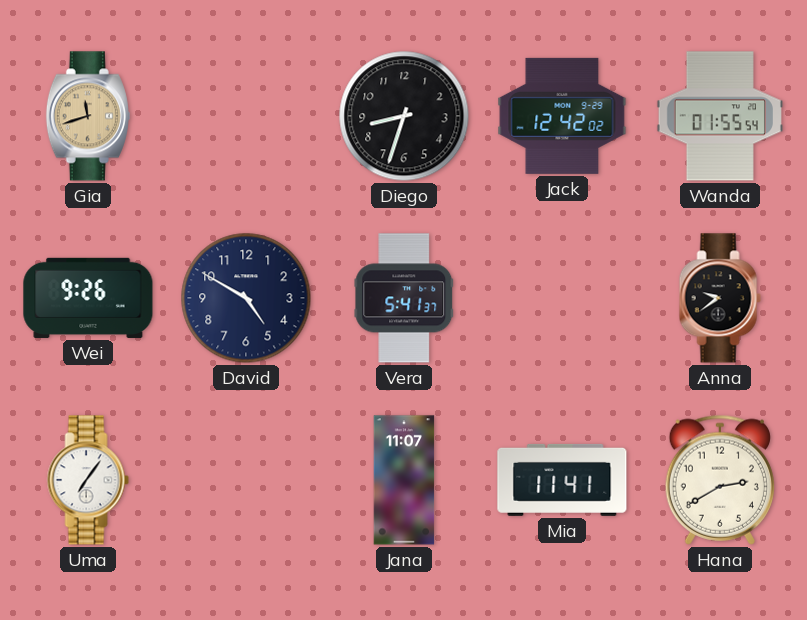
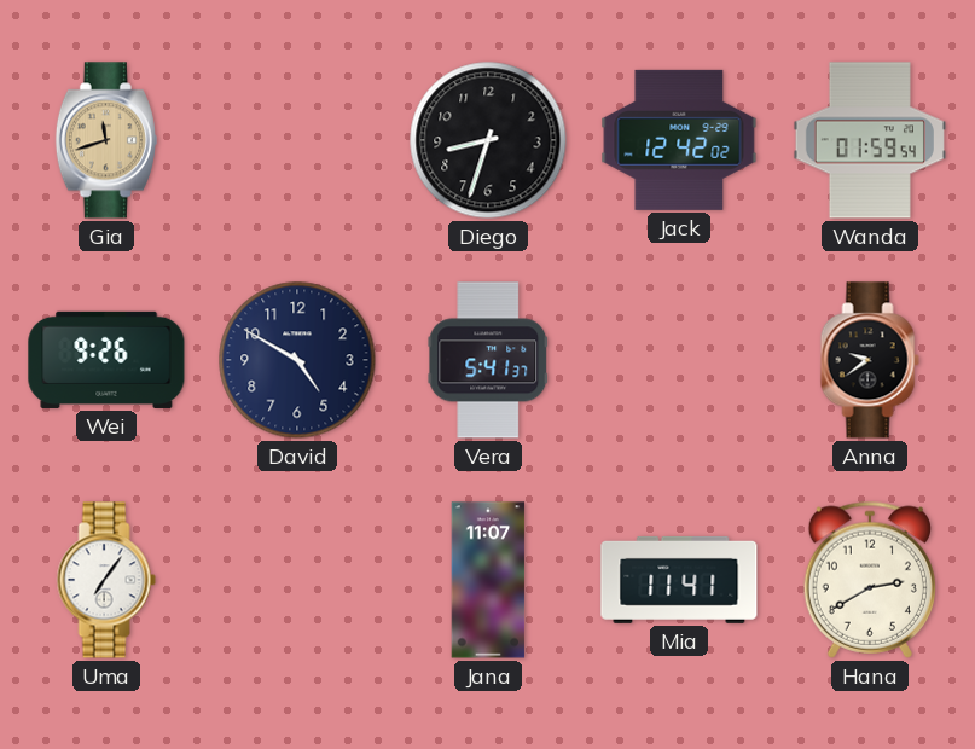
Wanda: 01:55 -> 01:59 (869, 140)
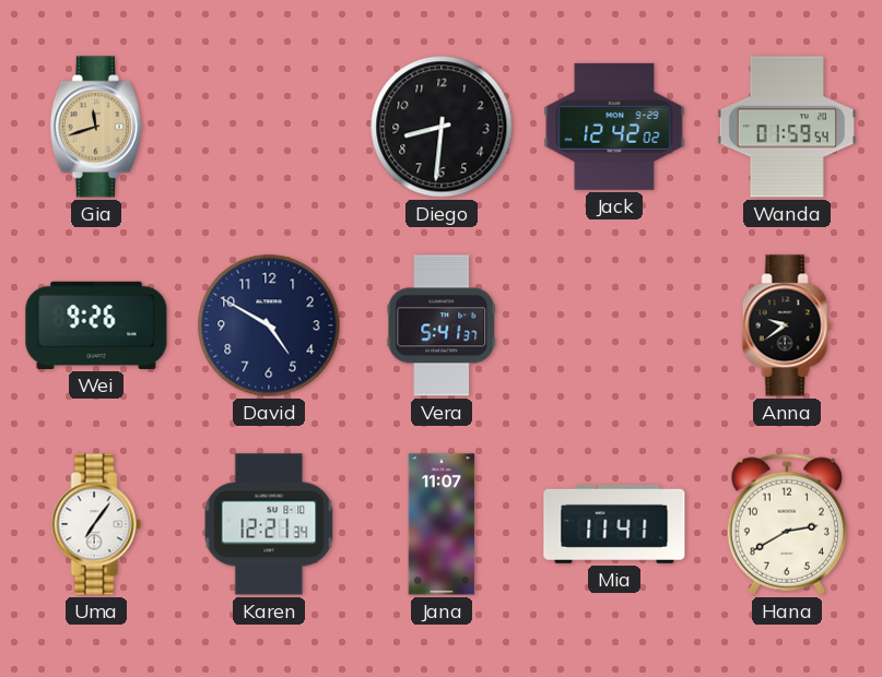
Diego: 8:33 -> 8:31 (442, 127)
Karen: none -> 12:21 (269, 524)
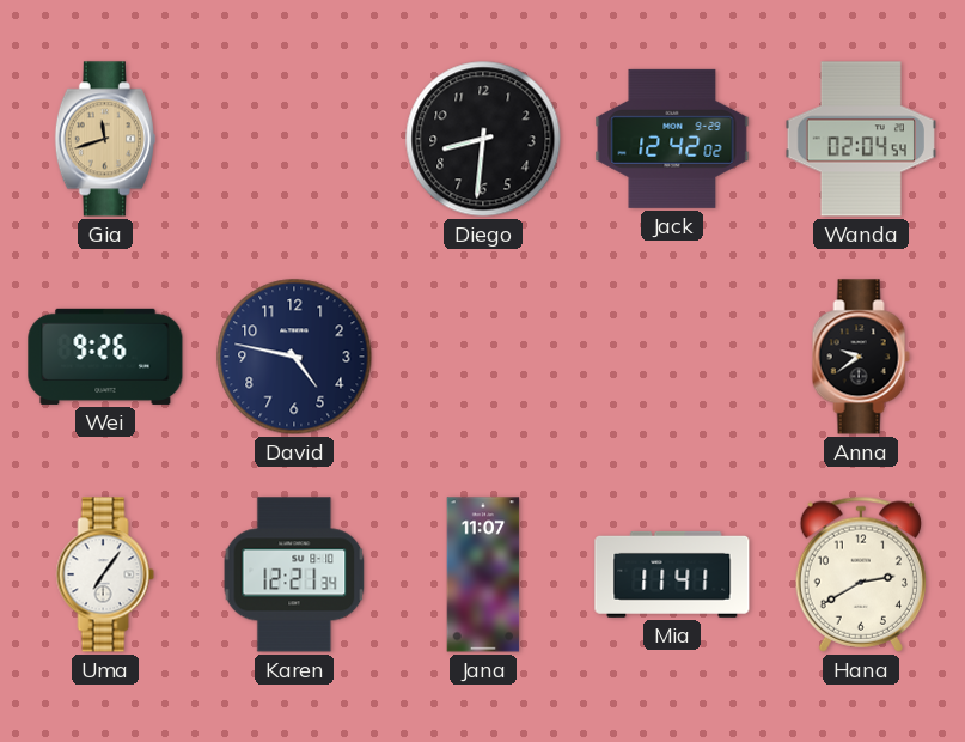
Wanda: 01:59 -> 02:04 (860, 139)
David: 4:50 -> 4:47 (294, 357)
Vera: 5:41 -> none (442, 325)
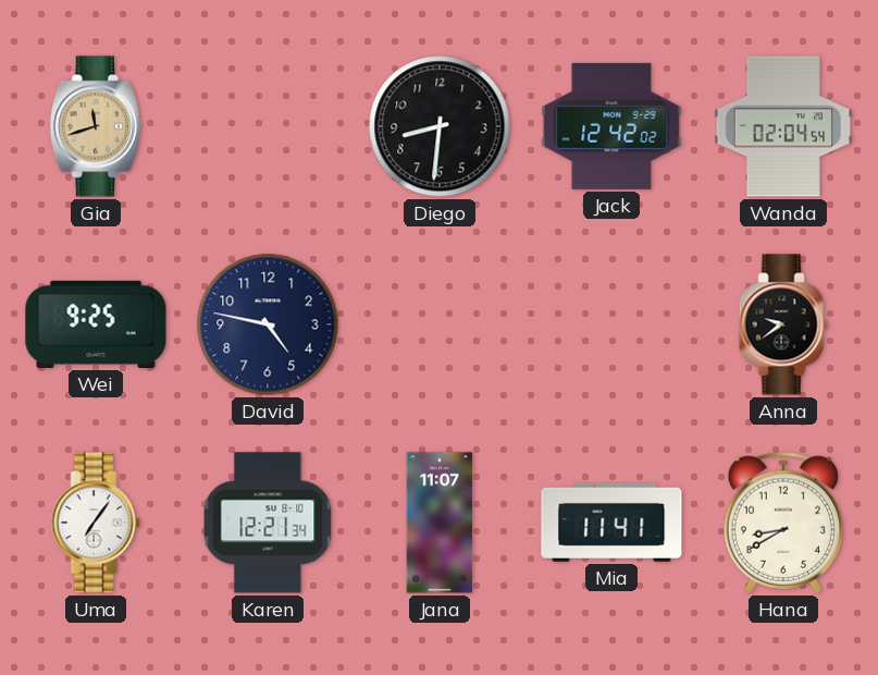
Wei: 9:26 -> 9:25 (96, 324)
Hana: 2:40 -> 8:40 (782, 523)
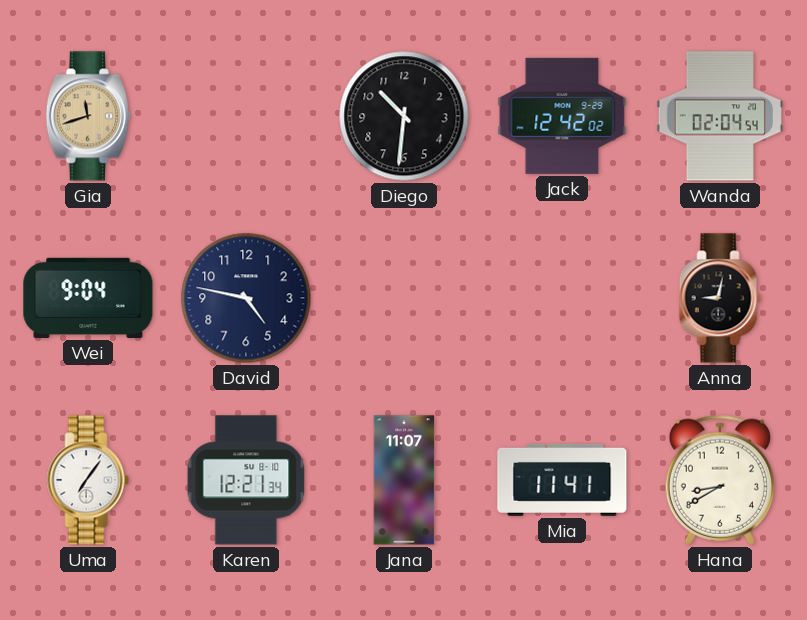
Diego: 8:31 -> 10:31 (404, 116)
Wei: 9:25 -> 9:04 (88, 298)
Anna: 9:39 -> 9:02 (720, 298)
